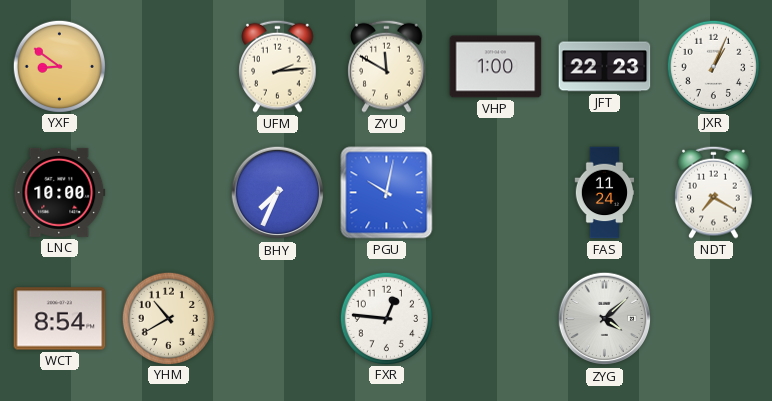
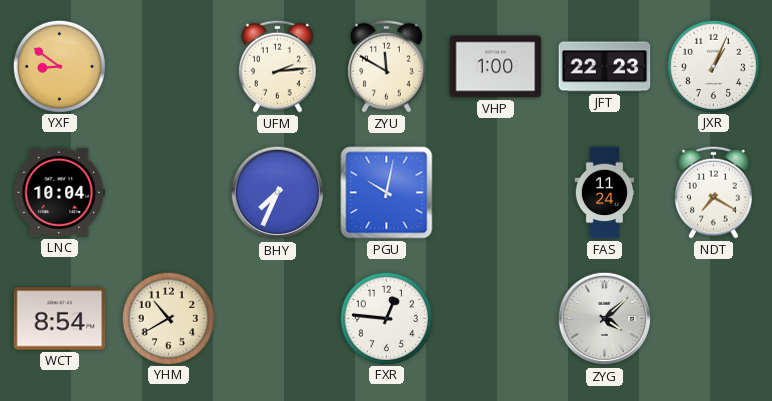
LNC: 10:00 -> 10:04 (60, 192)
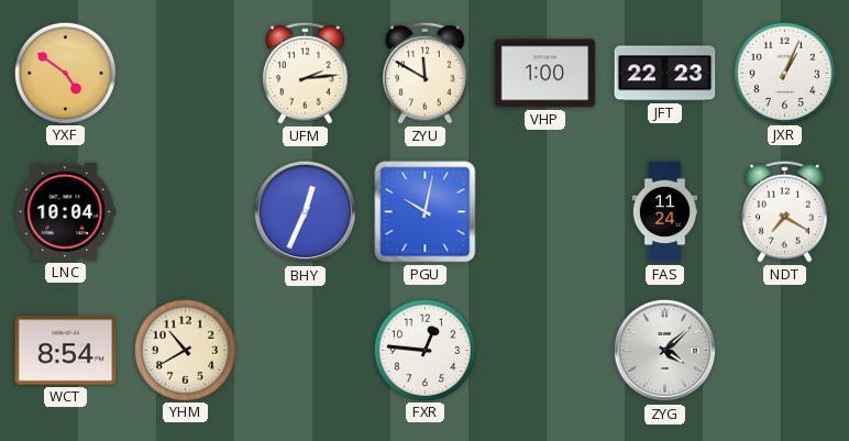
YXF: 8:51 -> 4:51 (65, 73)
BHY: 7:34 -> 12:34 (306, 212)
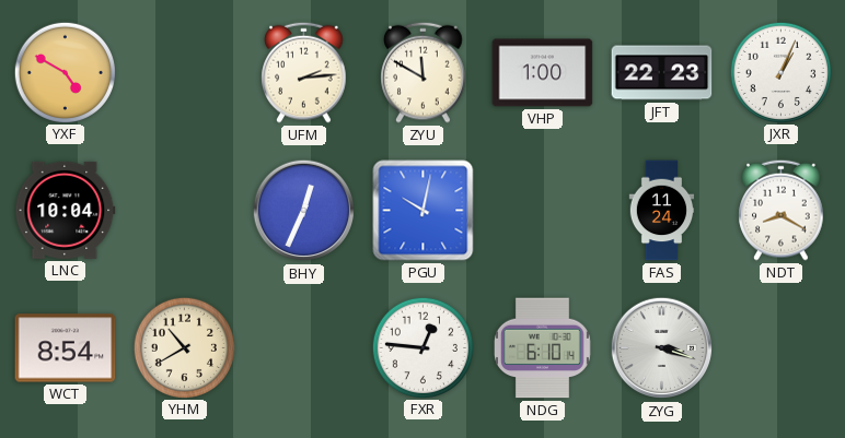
YXF: 4:51 -> 4:50 (65, 72)
NDT: 7:20 -> 8:20 (782, 210)
NDG: none -> 6:10 (542, 348)
ZYG: 4:08 -> 3:18 (662, 348)
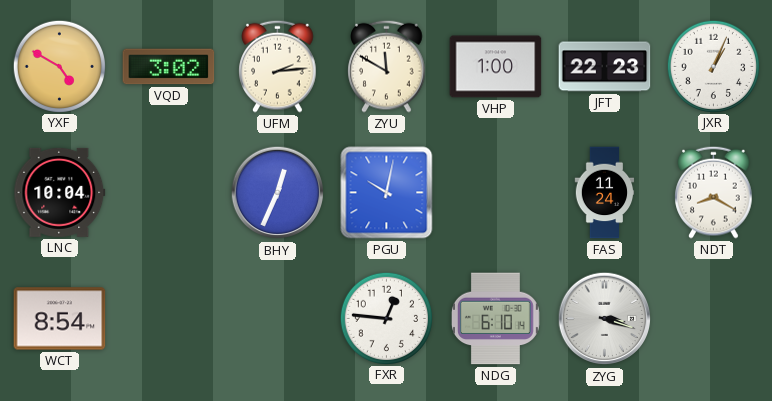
VQD: none -> 3:02 (169, 67)
YHM: 10:40 -> none (184, 347)
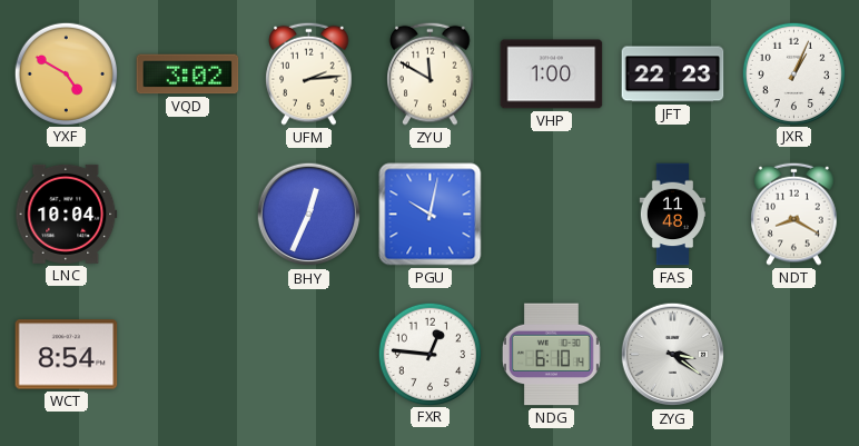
FAS: 11:24 -> 11:48 (673, 215)
ZYG: 3:18 -> 3:21 (673, 355)
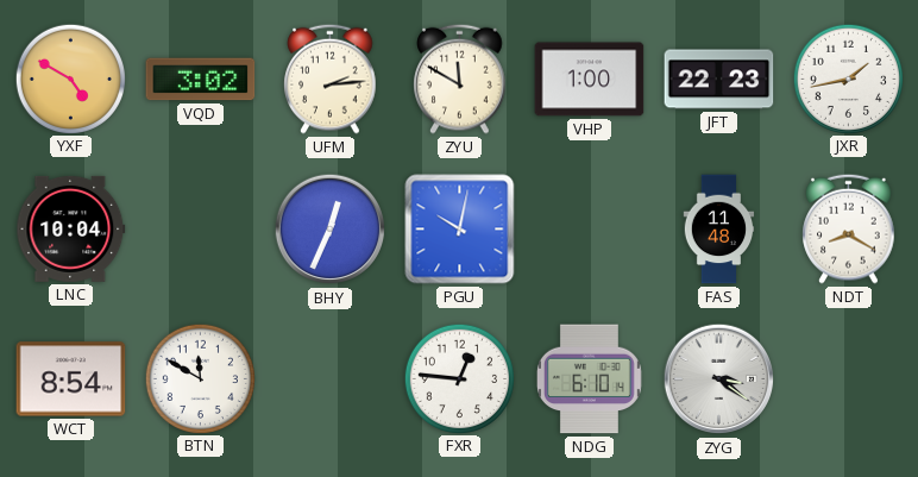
JXR: 1:04 -> 1:43 (848, 79)
BTN: none -> 11:50 (200, 378)
